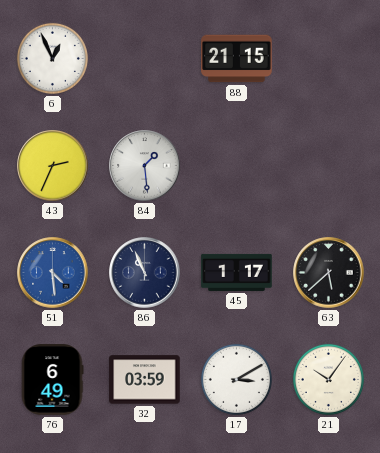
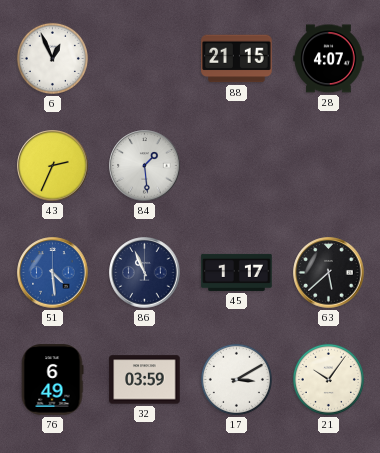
28: none -> 4:07 (329, 59)
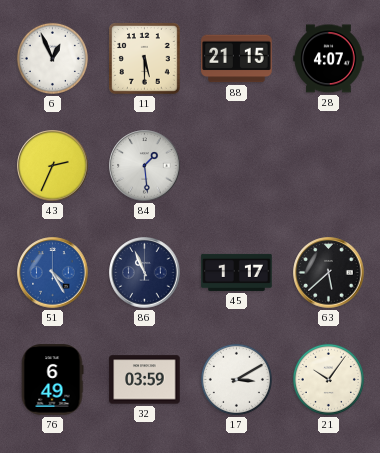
11: none -> 5:30 (145, 59)
51: 4:29 -> 4:25 (53, 273)
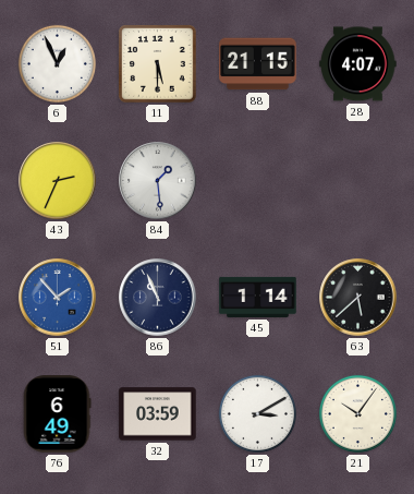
51: 4:25 -> 1:53 (58, 298)
45: 1:17 -> 1:14 (258, 297)
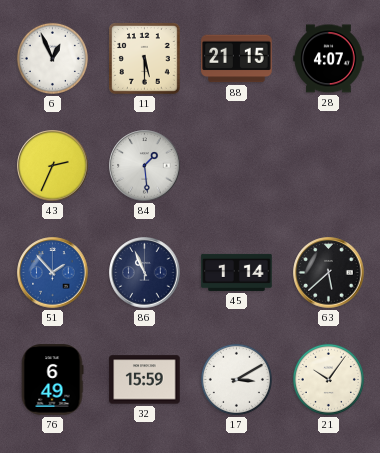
32: 03:59 -> 15:59 (145, 380)
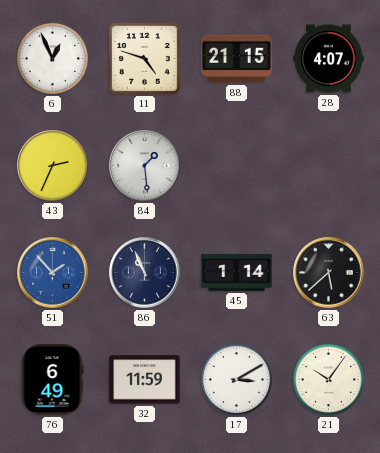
11: 5:30 -> 4:48 (145, 59)
32: 15:59 -> 11:59 (145, 380)
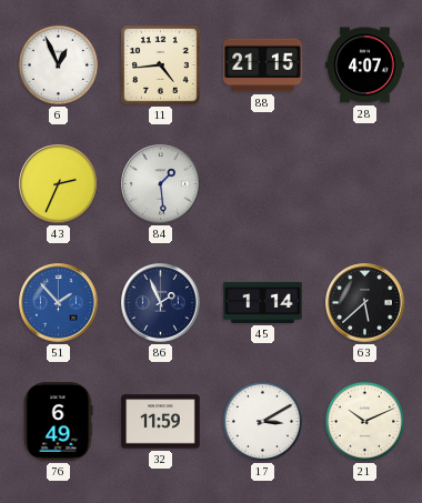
11: 4:48 -> 4:44 (161, 66)
86: 10:56 -> 1:56 (161, 303)
21: 10:06 -> 10:11 (364, 421)
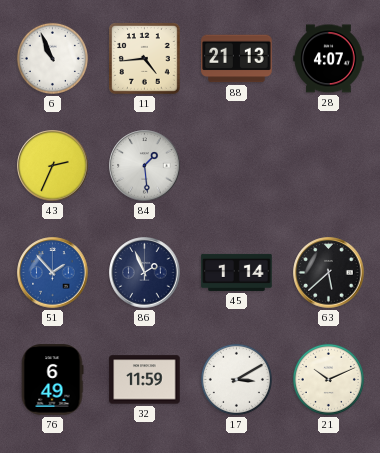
6: 12:56 -> 10:56 (52, 58)
88: 21:15 -> 21:13 (237, 59)
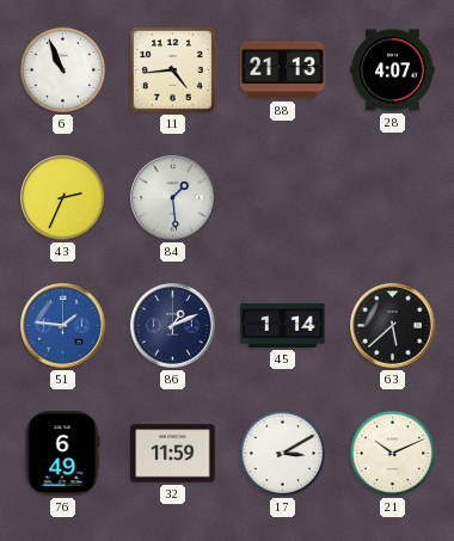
51: 1:53 -> 1:46 (63, 326)
86: 1:56 -> 1:11 (173, 326)
